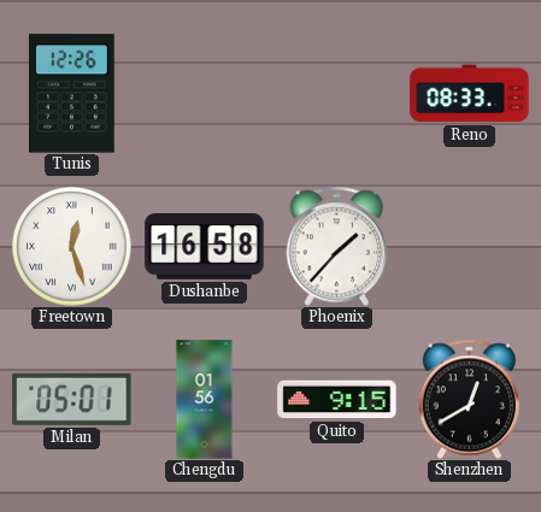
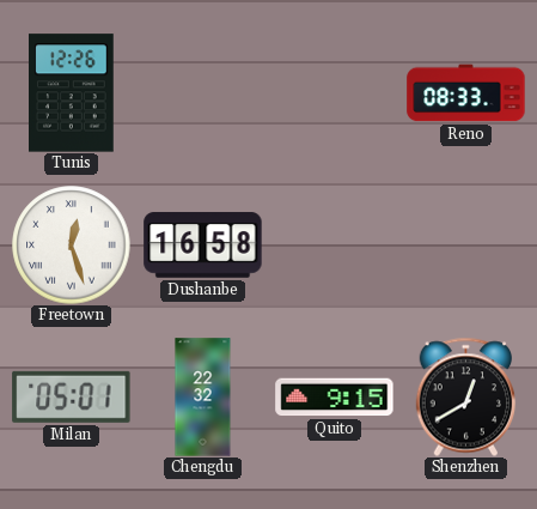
Phoenix: 1:37 -> none (337, 246)
Chengdu: 01:56 -> 22:32 (203, 398)
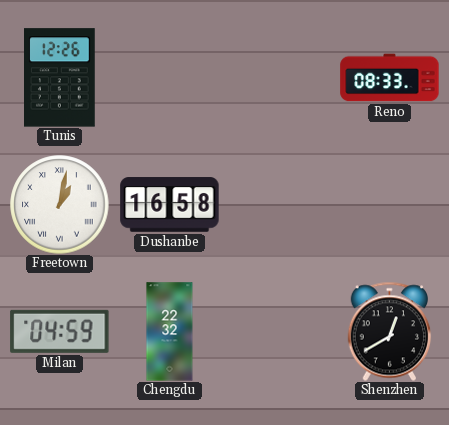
Freetown: 12:27 -> 1:02 (60, 205)
Milan: 05:01 -> 04:59 (60, 331)
Quito: 9:15 -> none (335, 398)
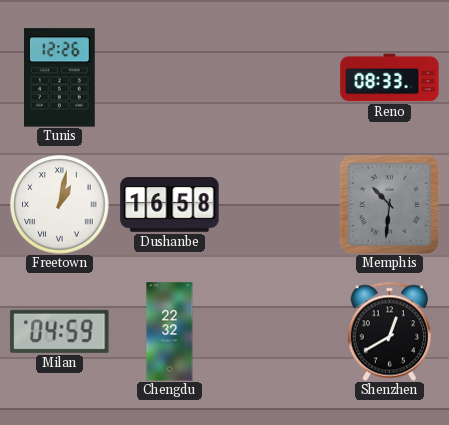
Memphis: none -> 10:31 (389, 204)
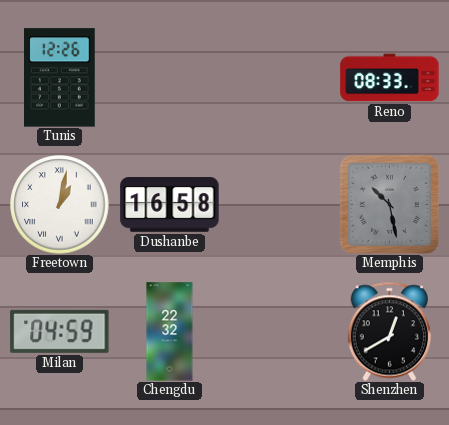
Memphis: 10:31 -> 10:28 (389, 204)
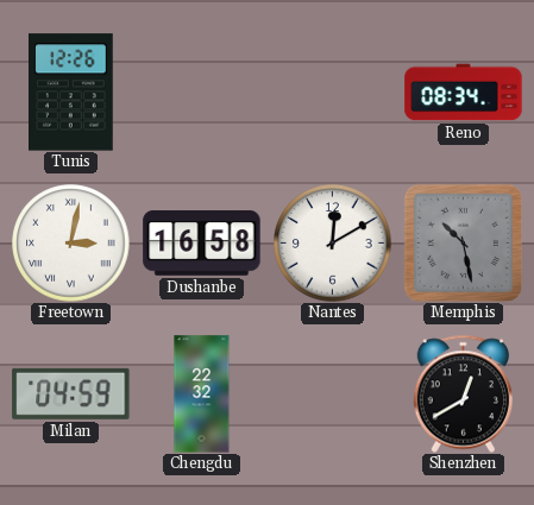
Reno: 08:33 -> 08:34 (464, 93)
Freetown: 1:02 -> 3:02 (71, 244)
Nantes: none -> 12:10 (333, 244)
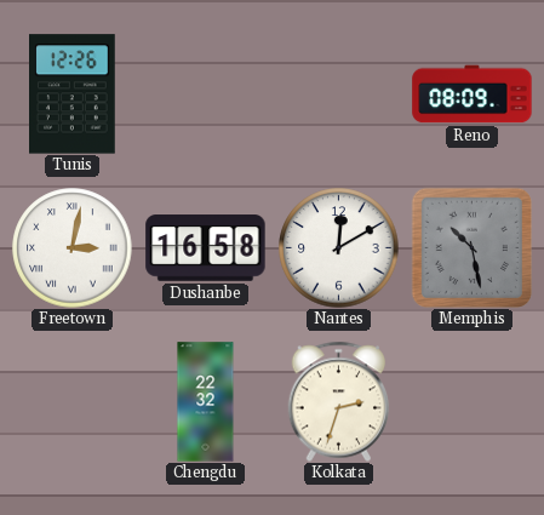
Reno: 08:34 -> 08:09 (473, 95)
Milan: 04:59 -> none (71, 393)
Kolkata: none -> 2:33 (339, 401)
Shenzhen: 12:40 -> none (464, 393)
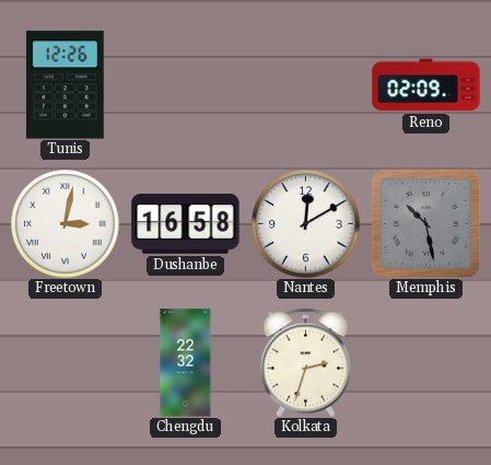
Reno: 08:09 -> 02:09 (426, 85)
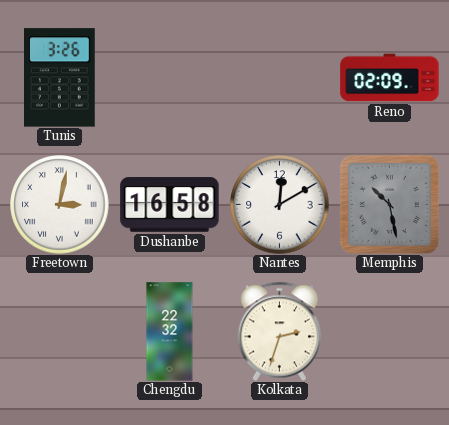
Tunis: 12:26 -> 3:26 (60, 78)
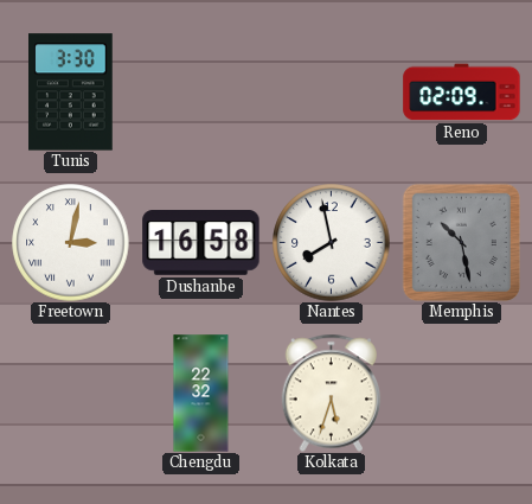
Tunis: 3:26 -> 3:30 (71, 92)
Nantes: 12:10 -> 7:58 (332, 243)
Kolkata: 2:33 -> 5:33 (332, 393)
